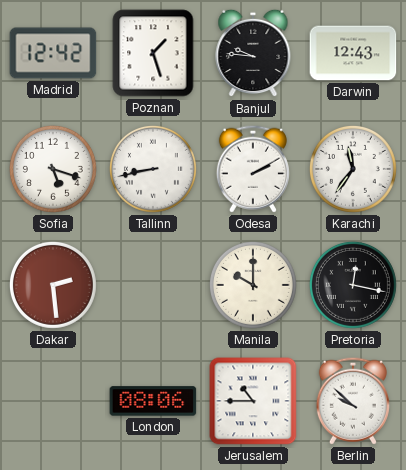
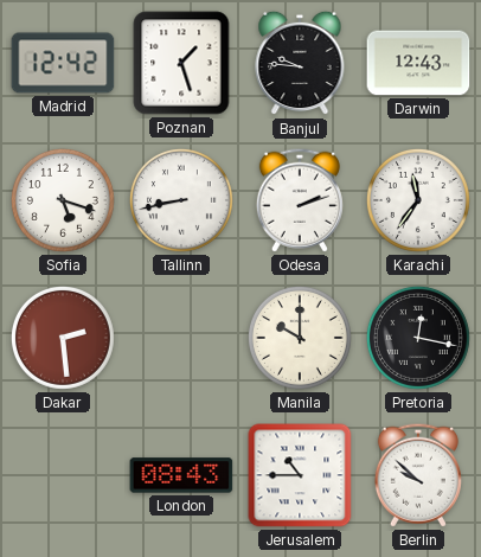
Odesa: 2:10 -> 2:12 (300, 200)
London: 08:06 -> 08:43 (181, 475)
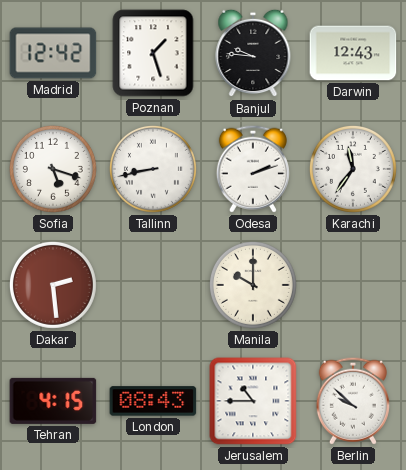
Pretoria: 12:17 -> none (418, 338)
Tehran: none -> 4:15 (53, 401)
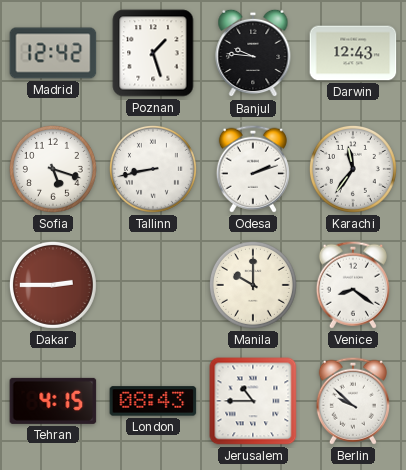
Dakar: 2:29 -> 2:45 (53, 285)
Venice: none -> 8:21 (353, 285)
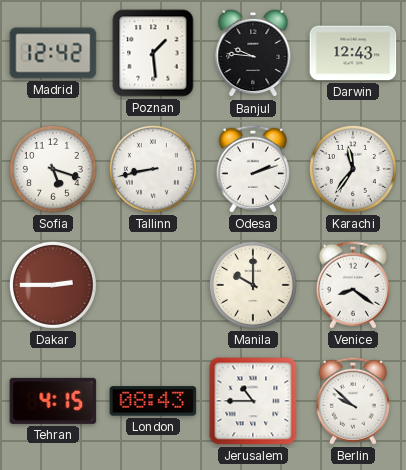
Poznan: 1:27 -> 1:29 (153, 53)
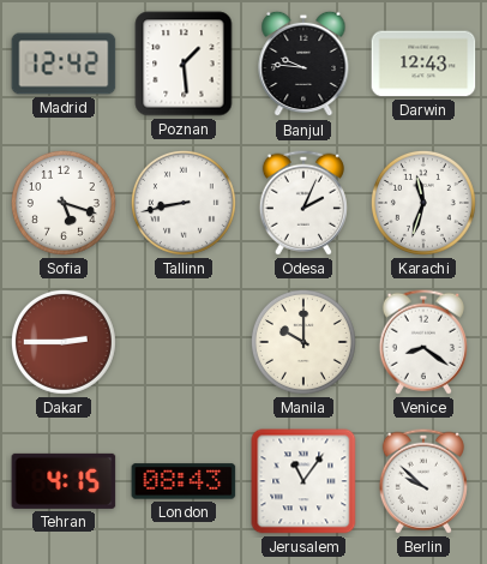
Odesa: 2:12 -> 2:04 (303, 203)
Karachi: 11:36 -> 11:33 (423, 203)
Jerusalem: 10:45 -> 11:06 (303, 481)
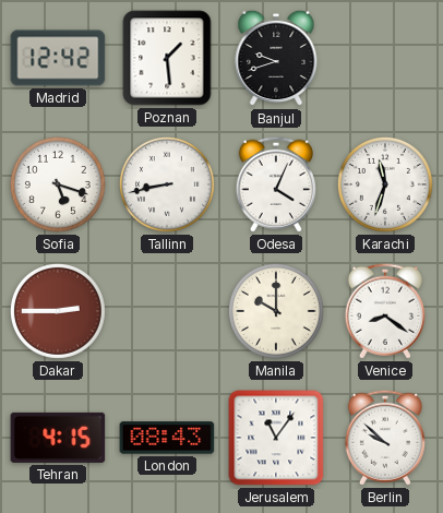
Banjul: 9:46 -> 9:42 (276, 58)
Darwin: 12:43 -> none (423, 64)
Odesa: 2:04 -> 4:04 (276, 184)
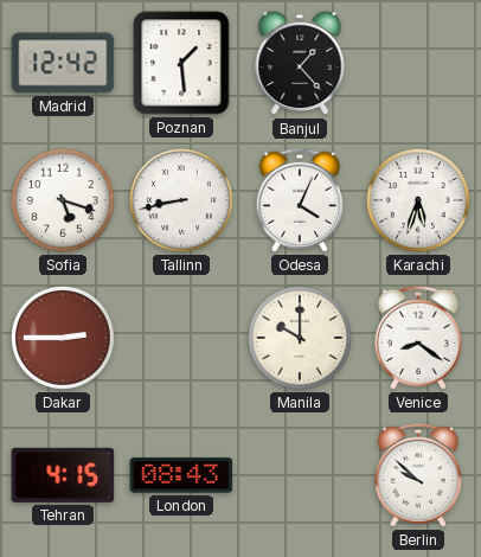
Banjul: 9:42 -> 1:23 (300, 63)
Karachi: 11:33 -> 5:33 (418, 200)
Jerusalem: 11:06 -> none (276, 438)
